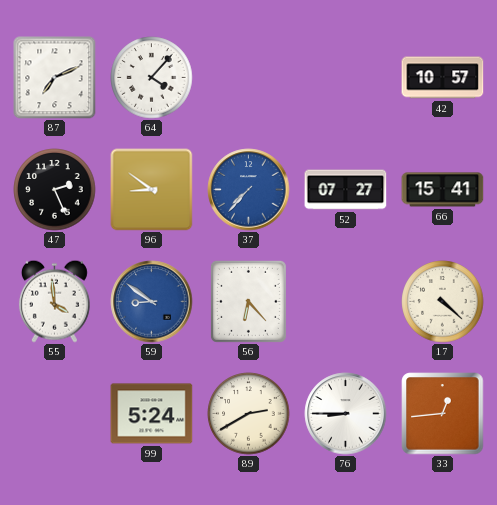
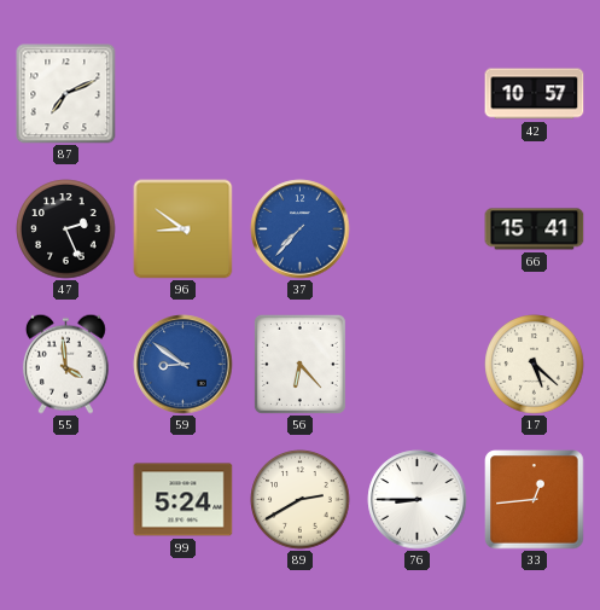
64: 4:07 -> none (152, 78)
52: 07:27 -> none (346, 190)
17: 4:22 -> 5:22 (535, 365)
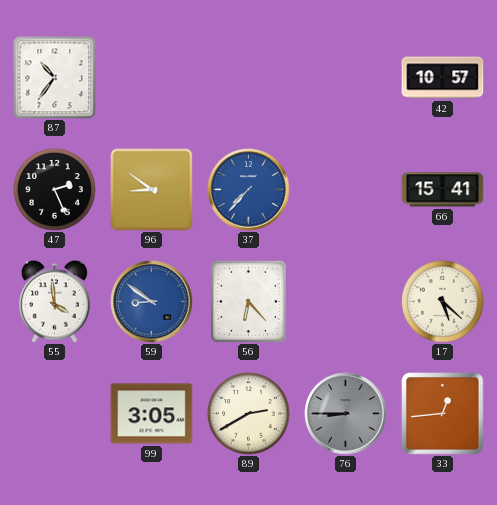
87: 7:11 -> 10:36 (55, 78)
99: 5:24 -> 3:05 (152, 414)
76 dial: white -> grey (346, 414)
